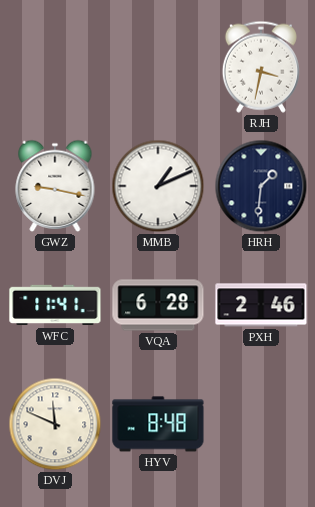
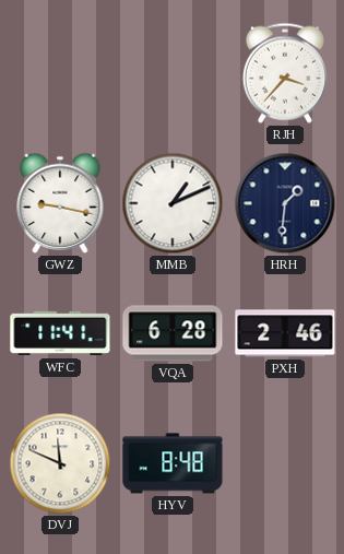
RJH: 3:32 -> 3:37 (285, 73)
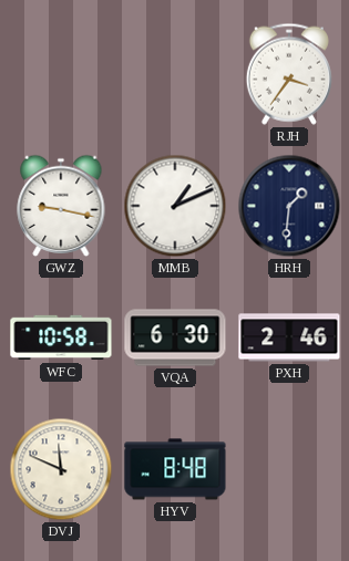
RJH: 3:37 -> 3:36 (289, 74)
WFC: 11:41 -> 10:58 (61, 337)
VQA: 6:28 -> 6:30 (175, 337)
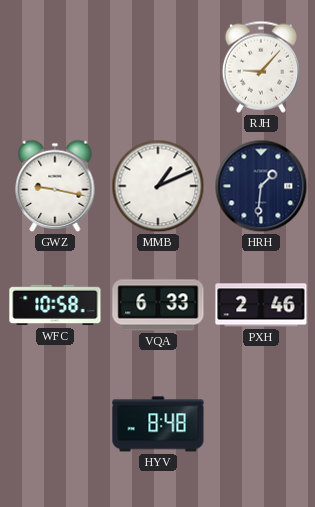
RJH: 3:36 -> 9:07 (261, 67)
VQA: 6:30 -> 6:33 (158, 305)
DVJ: 11:49 -> none (61, 469)
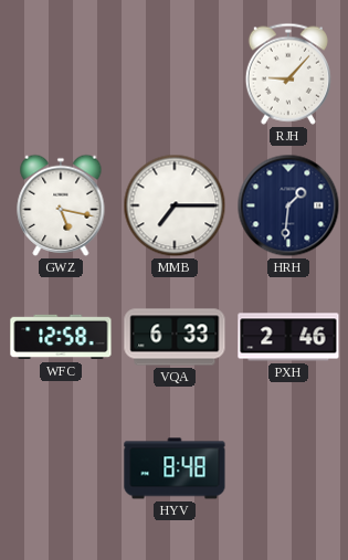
GWZ: 9:17 -> 5:17 (61, 205)
MMB: 1:11 -> 7:15 (175, 205)
WFC: 10:58 -> 12:58 (61, 337)
